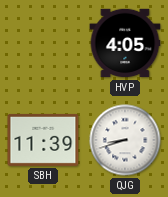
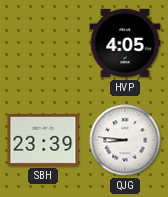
SBH: 11:39 -> 23:39 (43, 140)
QJG: 8:42 -> 8:46 (125, 140)
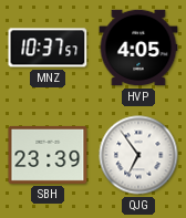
MNZ: none -> 10:37 (48, 48)
QJG: 8:46 -> 6:54 (138, 155)
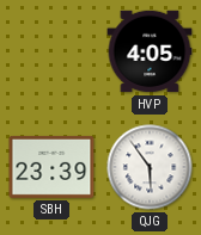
MNZ: 10:37 -> none (48, 48)
QJG: 6:54 -> 5:54 (150, 167)
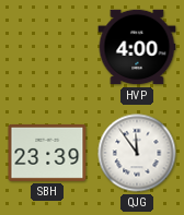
HVP: 4:05 -> 4:00 (137, 47)
QJG: 5:54 -> 11:54 (137, 153)
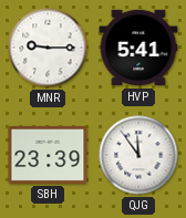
MNR: none -> 9:15 (48, 48)
HVP: 4:00 -> 5:41 (138, 48)
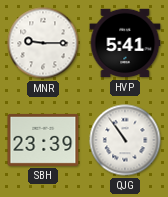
QJG: 11:54 -> 10:54 (125, 140)
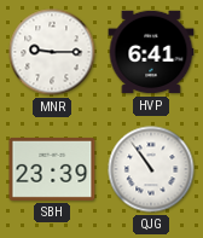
HVP: 5:41 -> 6:41 (151, 52)
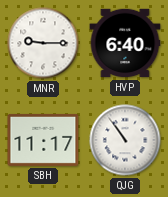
HVP: 6:41 -> 6:40 (125, 43)
SBH: 23:39 -> 11:17 (43, 140)
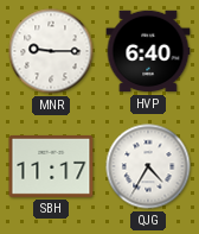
QJG: 10:54 -> 4:35 (148, 166)
